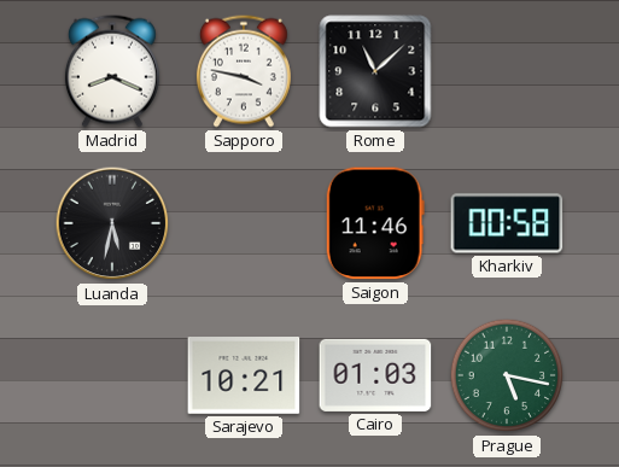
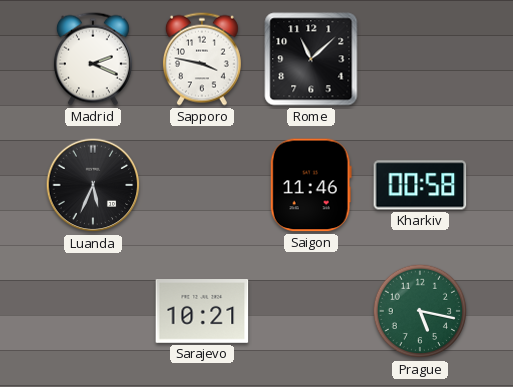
Madrid: 8:19 -> 2:19 (93, 59)
Luanda: 5:32 -> 5:34 (93, 185)
Cairo: 01:03 -> none (375, 375)
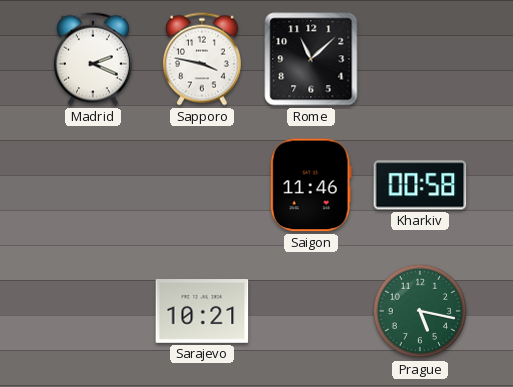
Luanda: 5:34 -> none (93, 185)
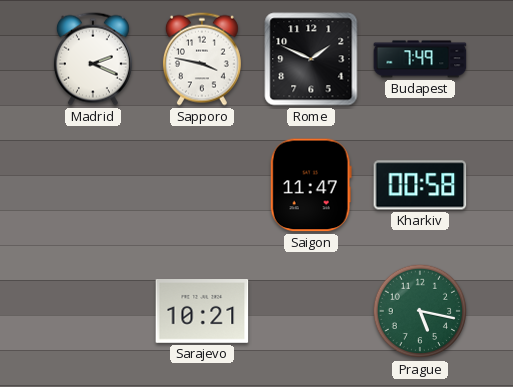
Rome: 11:08 -> 1:49 (311, 59)
Budapest: none -> 7:49 (420, 59)
Saigon: 11:46 -> 11:47 (311, 185)
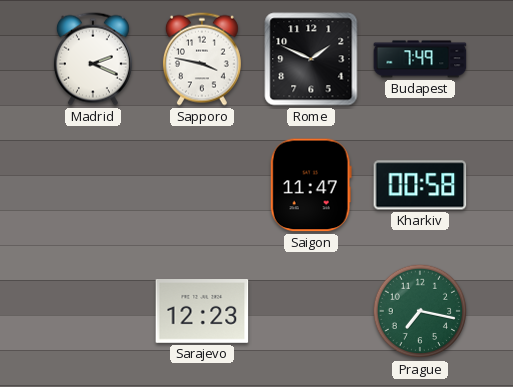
Sarajevo: 10:21 -> 12:23 (202, 312)
Prague: 5:17 -> 7:17 (420, 311)
